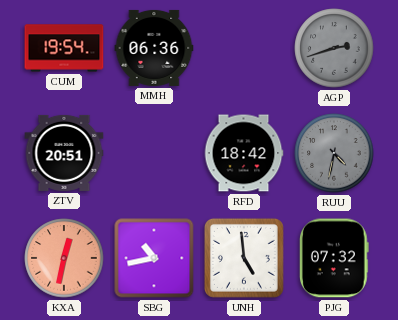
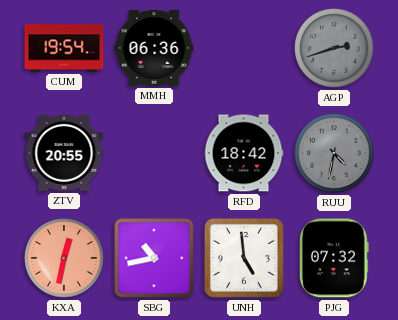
ZTV: 20:51 -> 20:55 (64, 153)
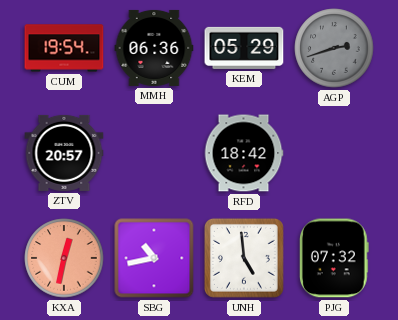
KEM: none -> 05:29 (244, 48)
ZTV: 20:55 -> 20:57 (64, 153)
RUU: 4:32 -> none (334, 153)
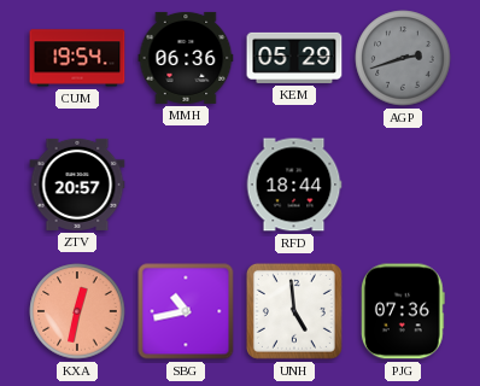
RFD: 18:42 -> 18:44 (294, 185)
PJG: 07:32 -> 07:36 (403, 311)
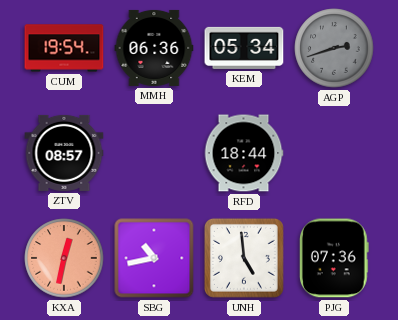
KEM: 05:29 -> 05:34 (244, 48)
ZTV: 20:57 -> 08:57 (64, 153)
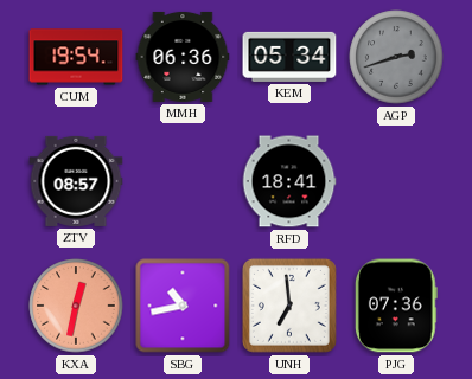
RFD: 18:44 -> 18:41 (289, 181)
UNH: 4:59 -> 6:59 (289, 306)
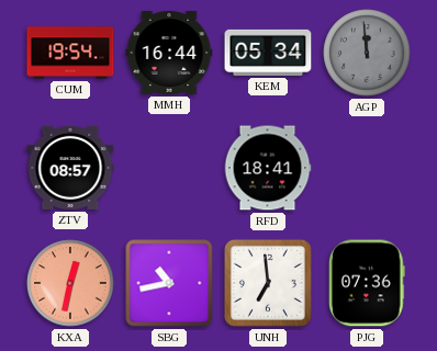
MMH: 06:36 -> 16:44 (169, 53)
AGP: 2:42 -> 11:59 (367, 53)
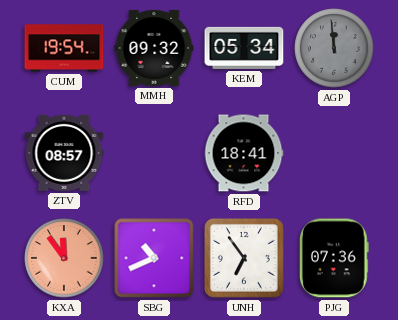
MMH: 16:44 -> 09:32 (154, 48)
KXA: 12:32 -> 11:54 (64, 258)
SBG: 10:43 -> 10:41 (154, 258)
UNH: 6:59 -> 6:54 (244, 258)
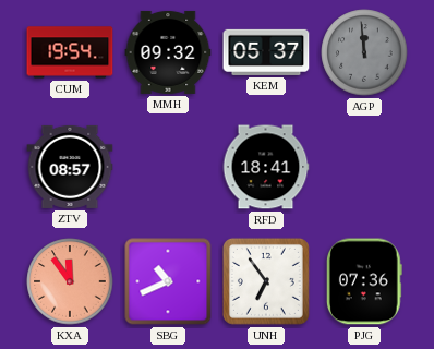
KEM: 05:34 -> 05:37 (266, 52)
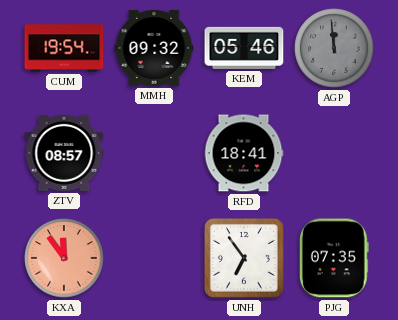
KEM: 05:37 -> 05:46 (244, 48)
SBG: 10:41 -> none (168, 281)
PJG: 07:36 -> 07:35 (334, 258)
